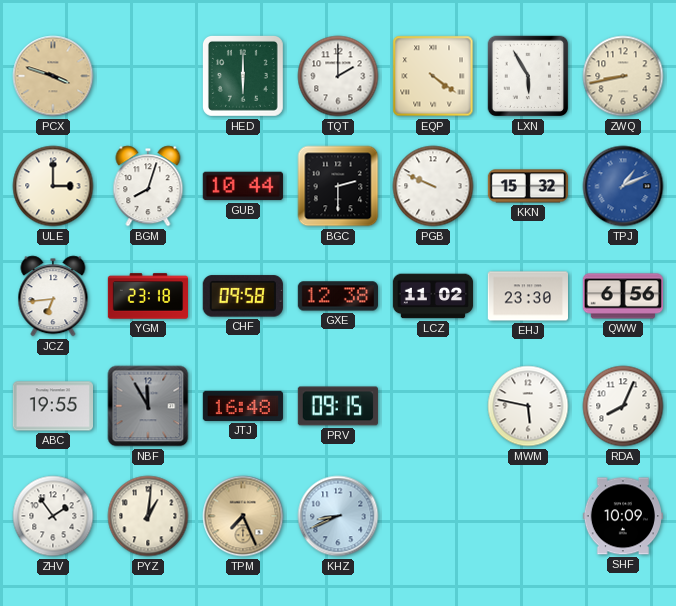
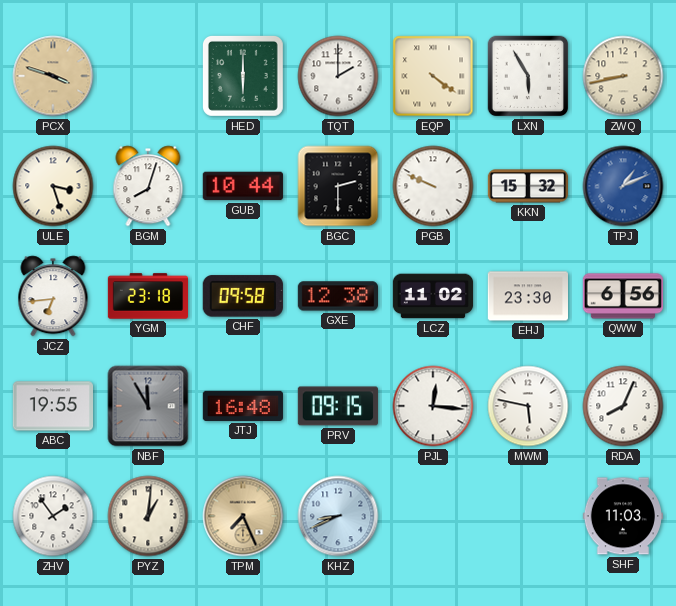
ULE: 3:00 -> 3:27 (53, 186)
PJL: none -> 12:16 (433, 406)
SHF: 10:09 -> 11:03 (622, 516)
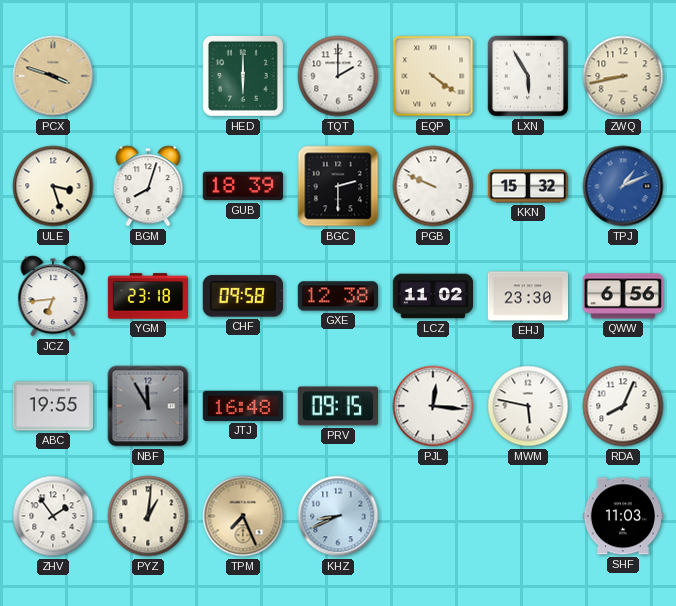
GUB: 10:44 -> 18:39 (243, 186)
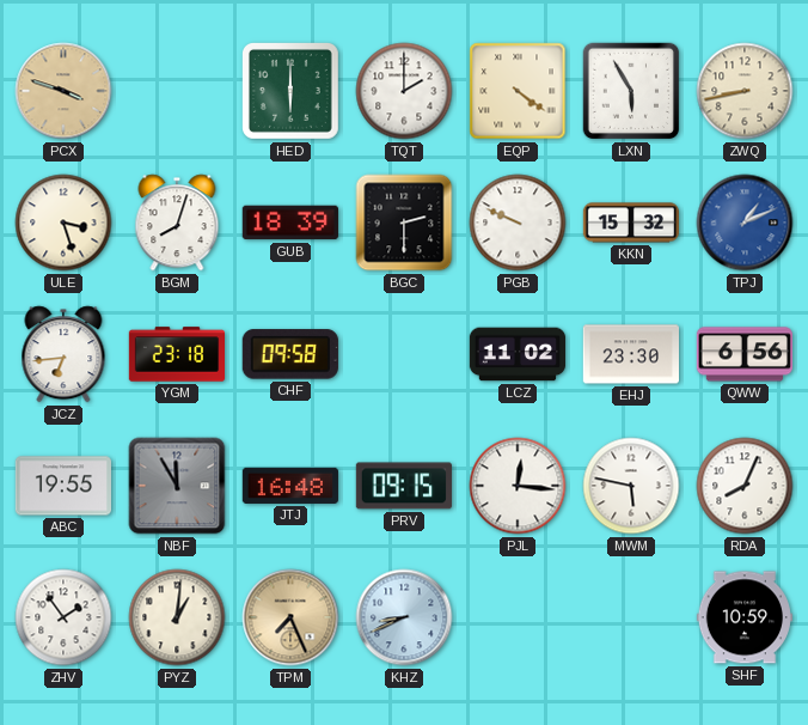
GXE: 12:38 -> none (337, 296)
SHF: 11:03 -> 10:59 (743, 617)
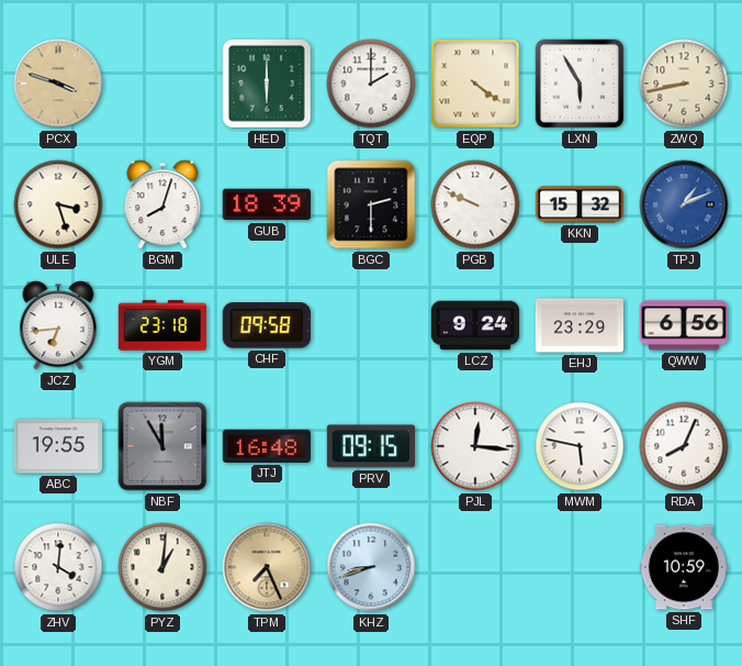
LCZ: 11:02 -> 9:24 (475, 325)
EHJ: 23:30 -> 23:29 (578, 325)
ZHV: 1:54 -> 4:01 (58, 567)
KHZ: 8:41 -> 8:42 (371, 567)
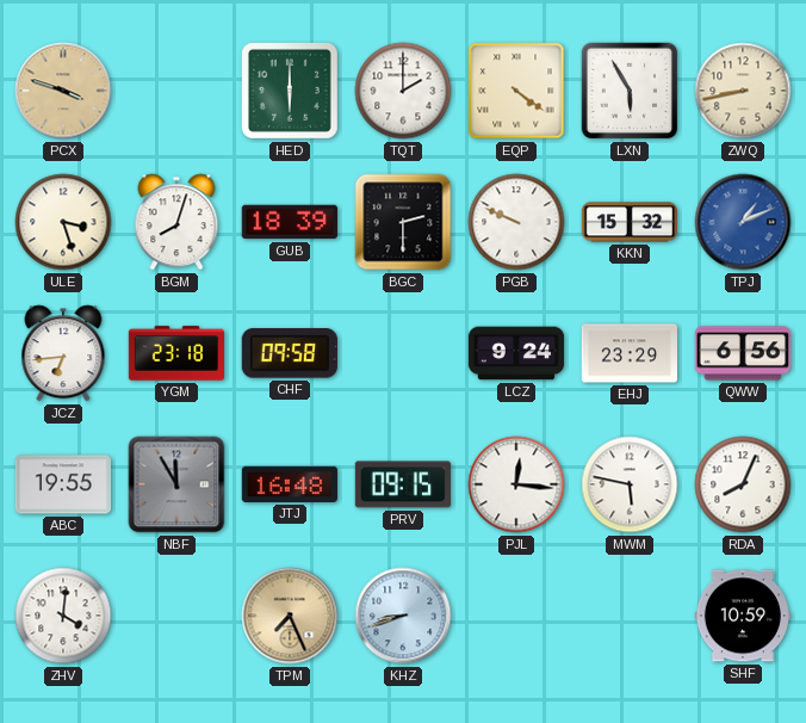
PYZ: 1:01 -> none (162, 567)
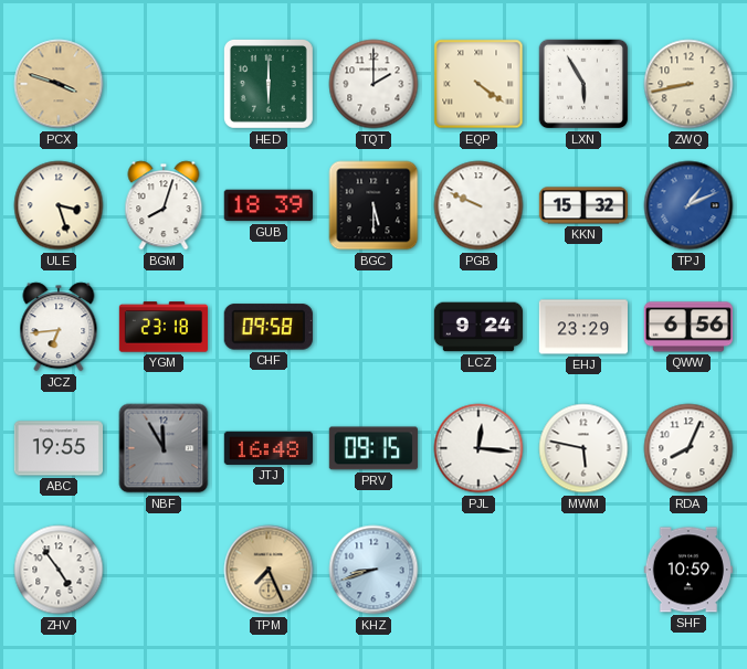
BGC: 2:30 -> 5:30 (373, 205)
ZHV: 4:01 -> 4:54 (59, 570)
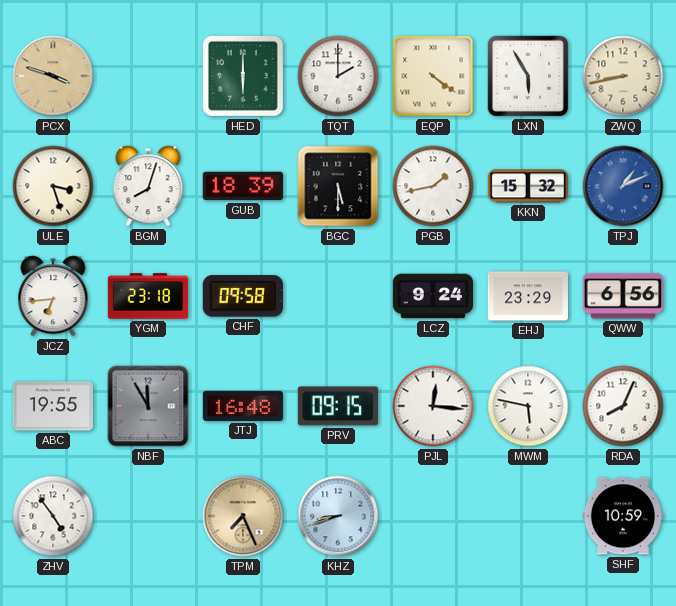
PGB: 9:49 -> 1:43 (433, 186)
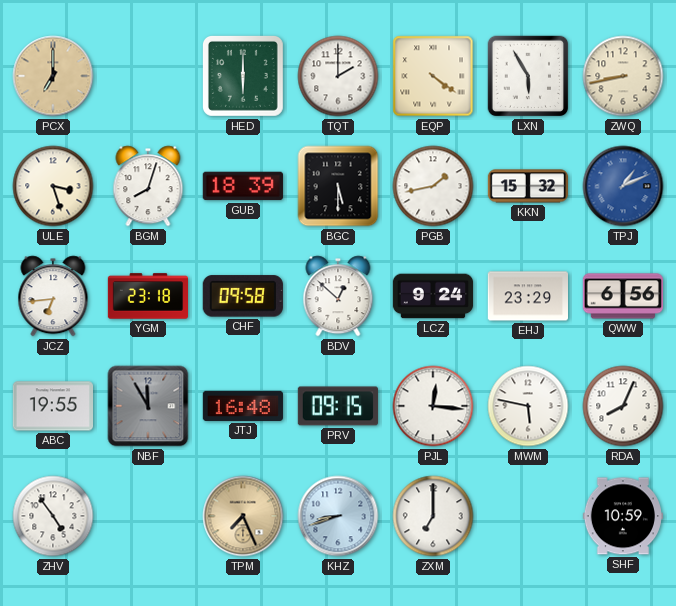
PCX: 3:48 -> 7:00 (53, 76)
BDV: none -> 12:52 (338, 296)
ZXM: none -> 7:00 (433, 516)
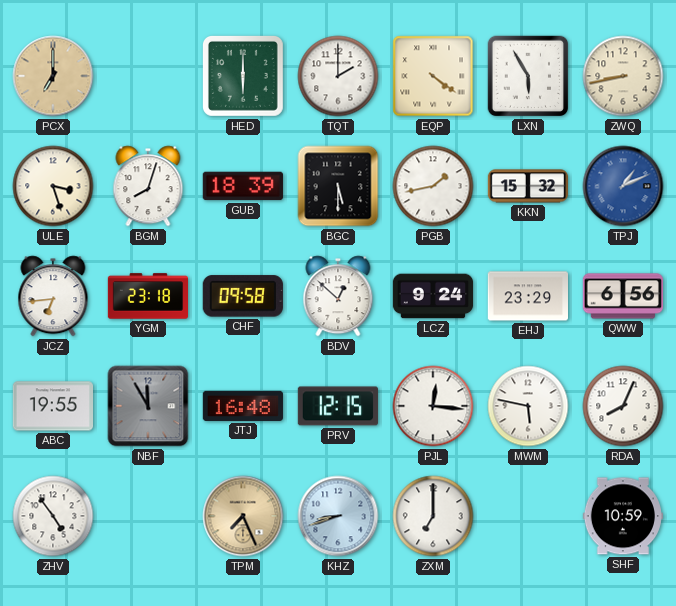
PRV: 09:15 -> 12:15 (338, 406)
